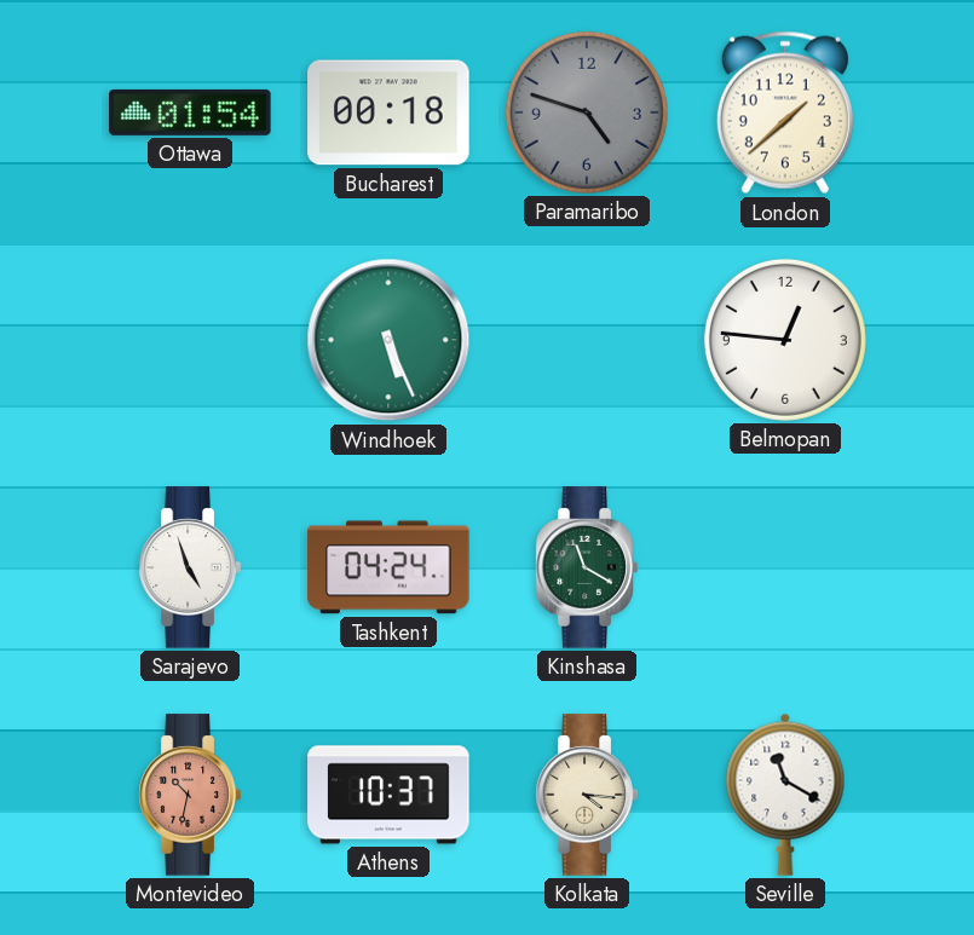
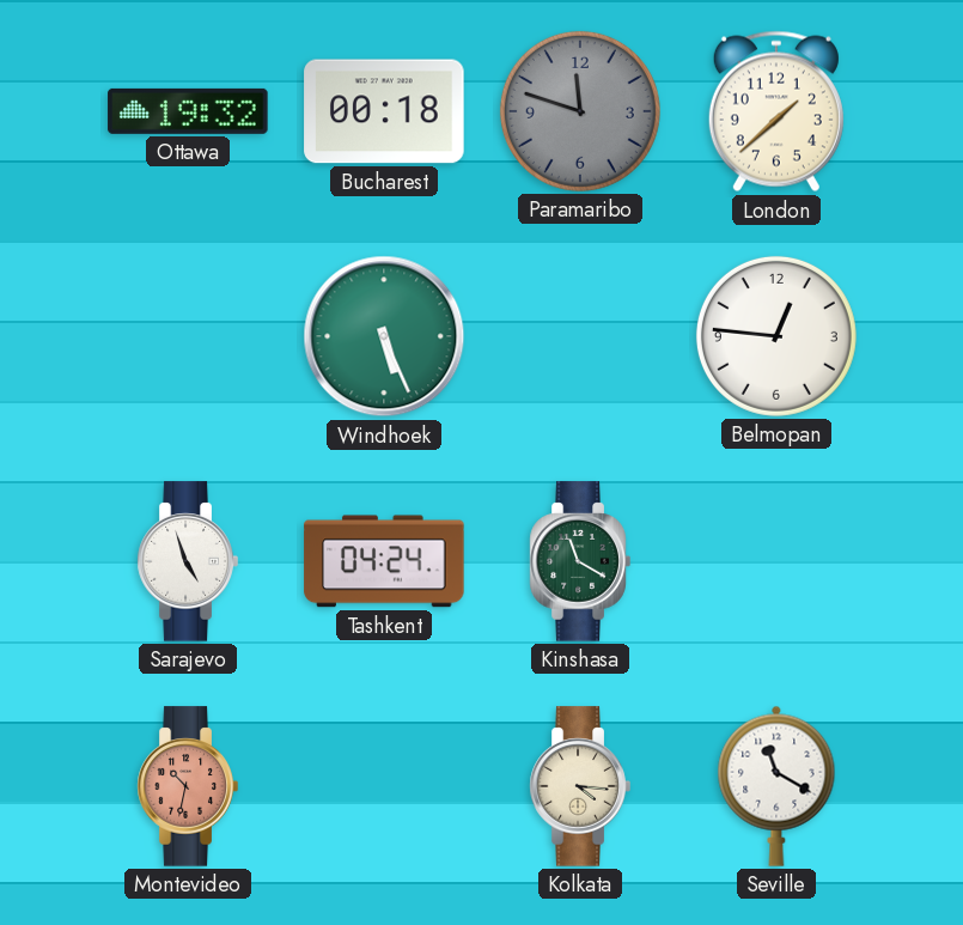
Ottawa: 01:54 -> 19:32 (188, 111)
Paramaribo: 4:48 -> 11:48 (580, 111)
Athens: 10:37 -> none (388, 795)
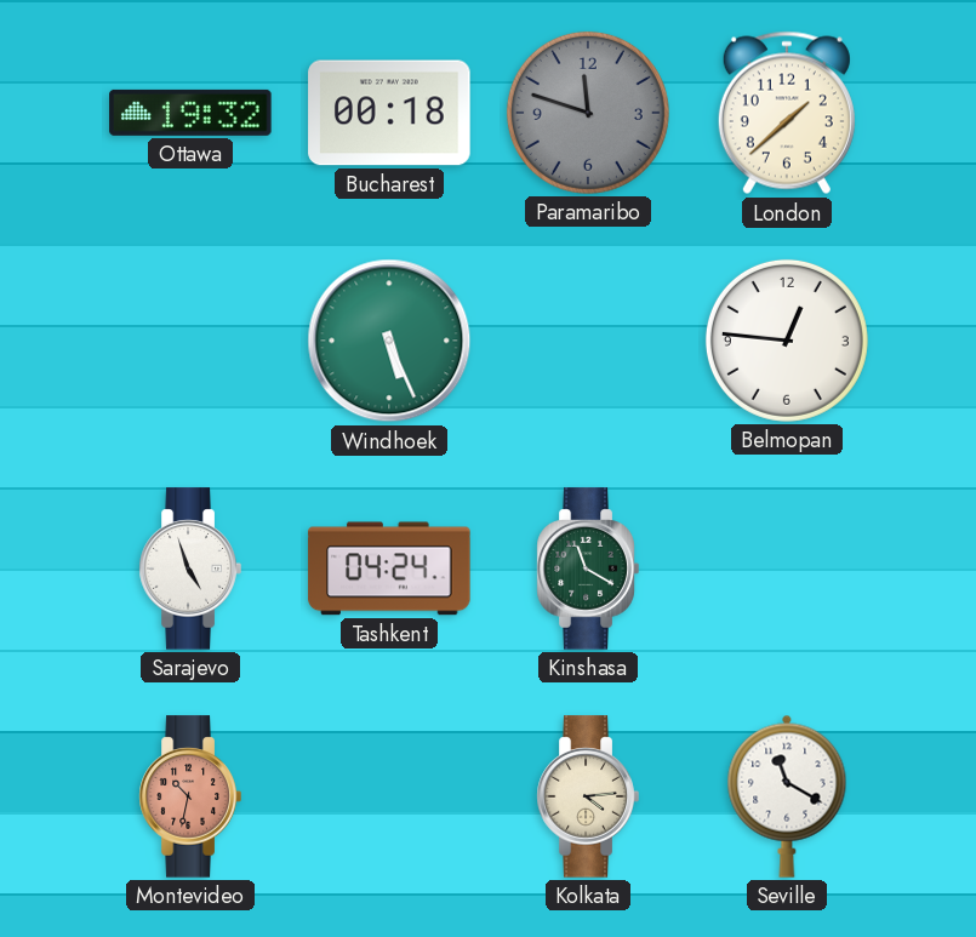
Kolkata: 4:16 -> 4:14 (588, 796)
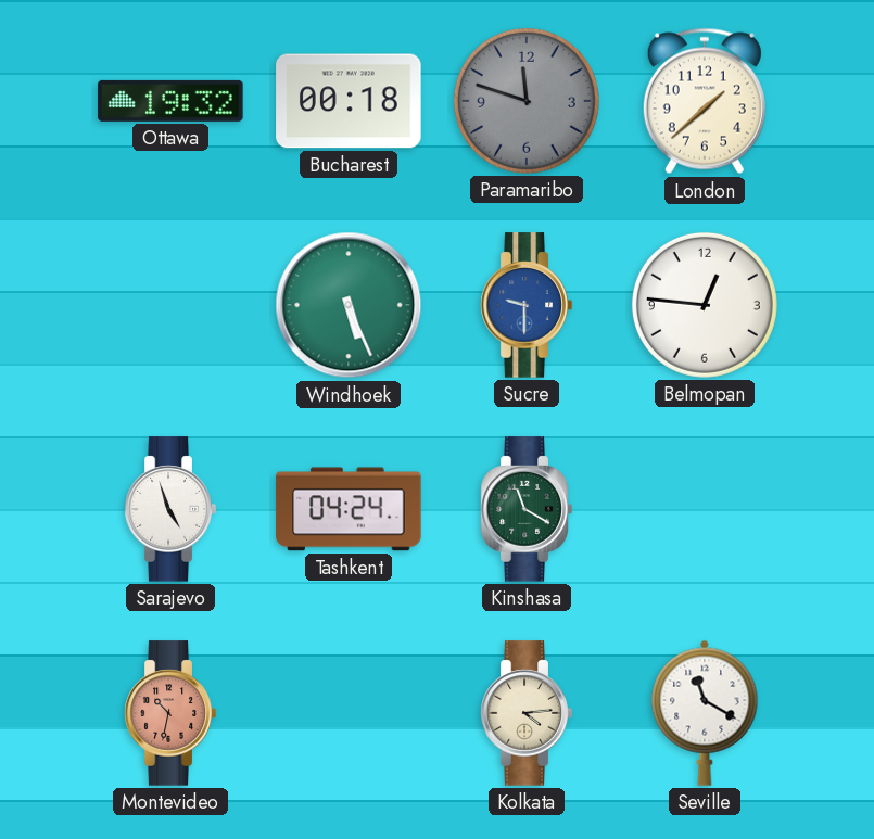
Sucre: none -> 9:30 (527, 305)
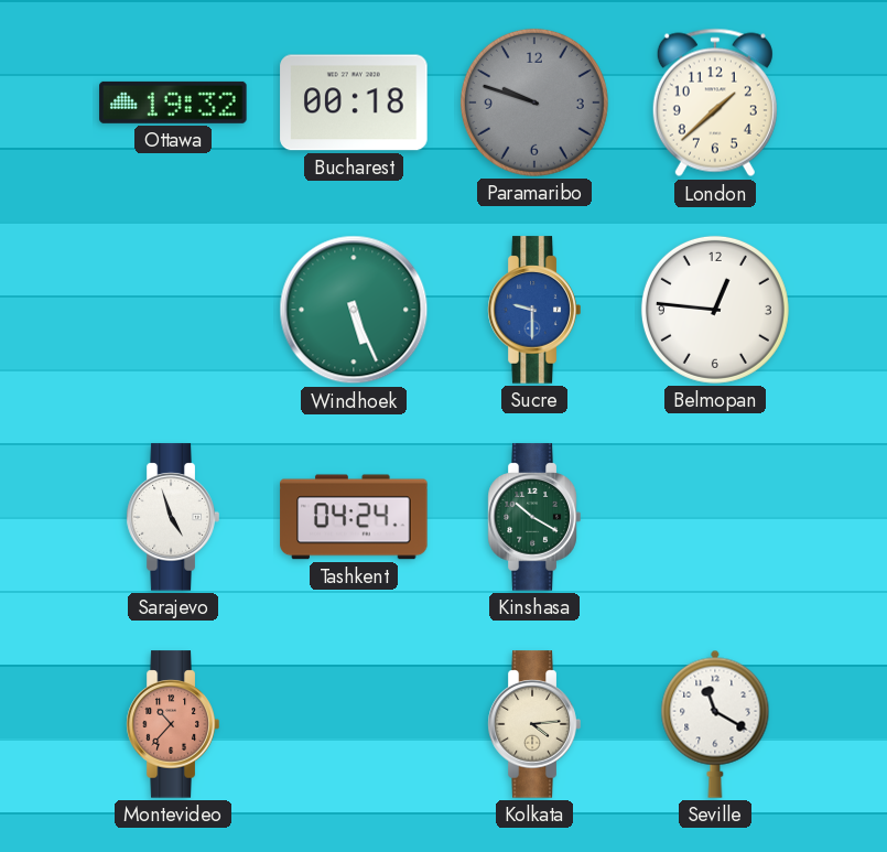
Paramaribo: 11:48 -> 9:48 (534, 103)
Kinshasa: 11:20 -> 10:20 (534, 517)
Montevideo: 10:32 -> 10:37 (173, 724)
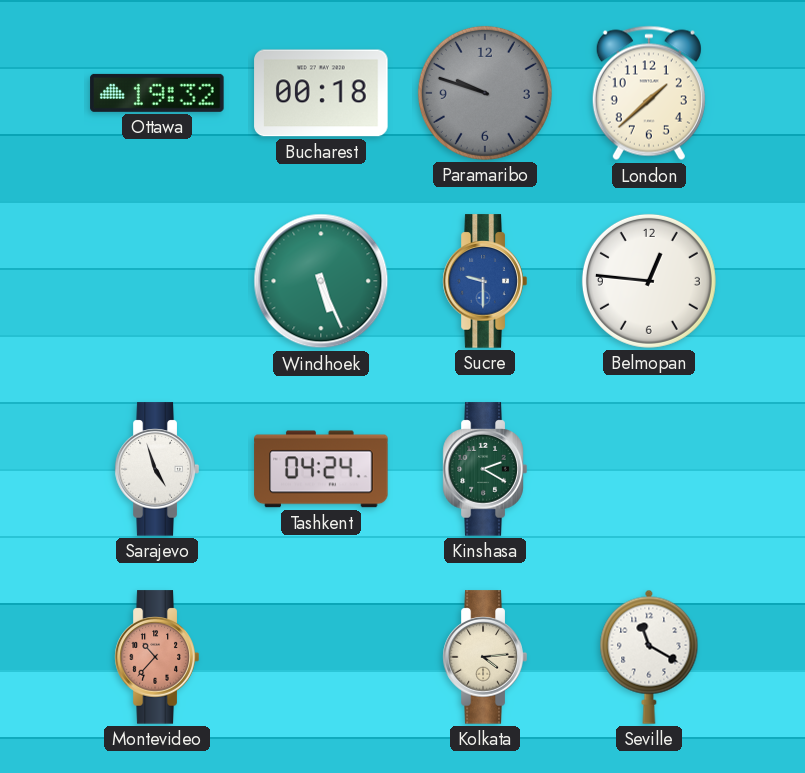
Kinshasa: 10:20 -> 2:20 (485, 469)
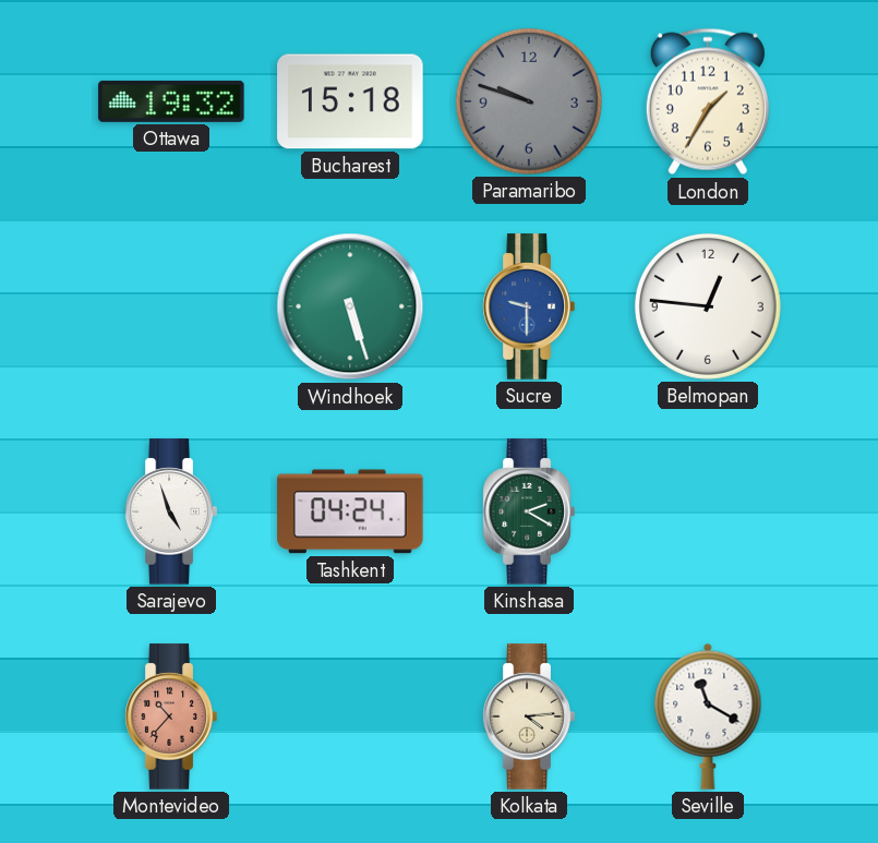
Bucharest: 00:18 -> 15:18 (350, 101)
London: 1:38 -> 1:35 (708, 101)
Windhoek: 5:26 -> 5:27 (350, 306)
